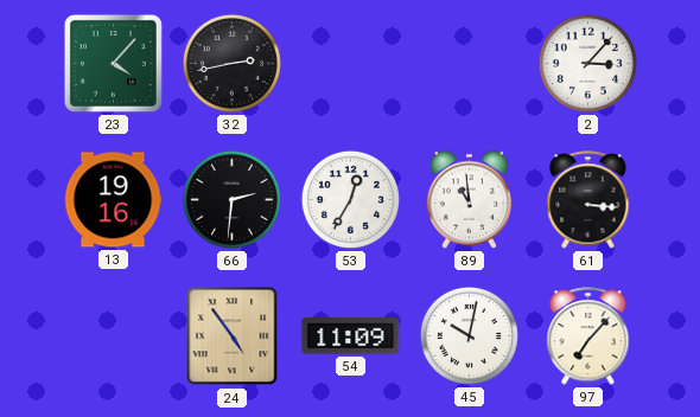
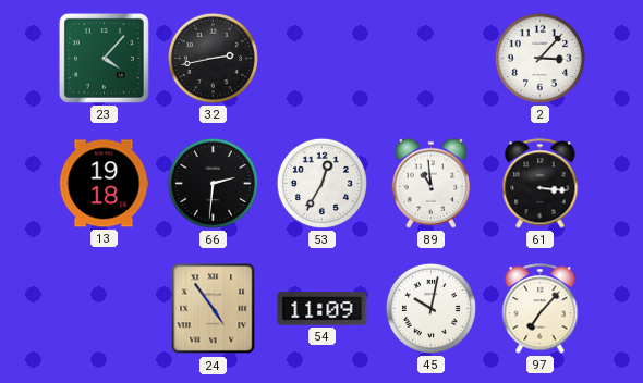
13: 19:16 -> 19:18 (104, 184)
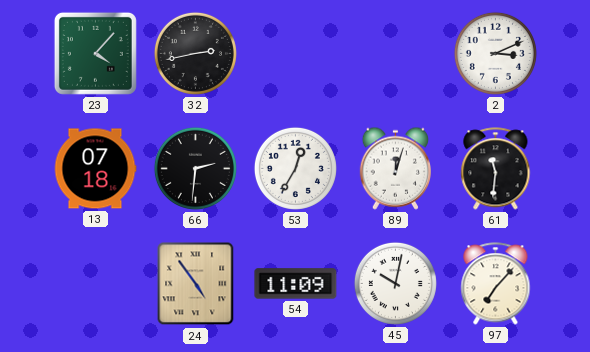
2: 3:07 -> 3:11 (495, 53)
13: 19:18 -> 07:18 (95, 169)
89: 10:59 -> 12:03 (395, 168)
61: 3:16 -> 11:31 (496, 169)
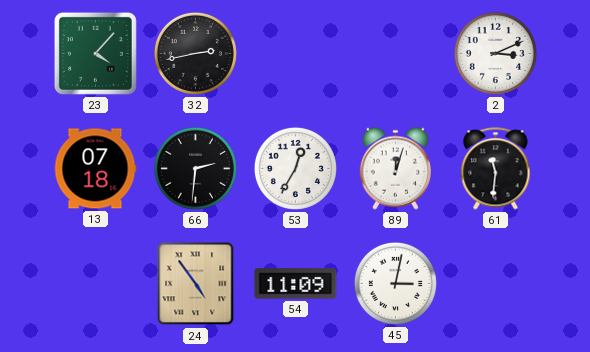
45: 10:02 -> 3:02 (395, 283)
97: 7:07 -> none (496, 284)
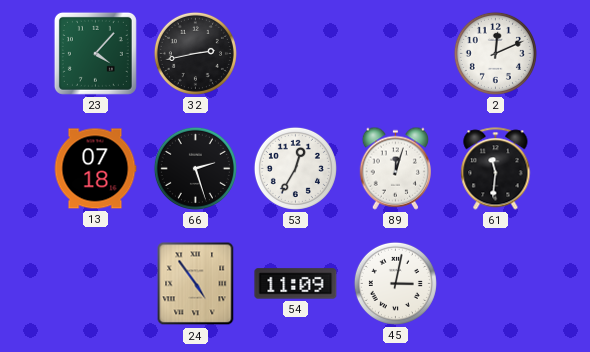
2: 3:11 -> 12:11 (495, 53)
66: 2:31 -> 2:27 (195, 168)
